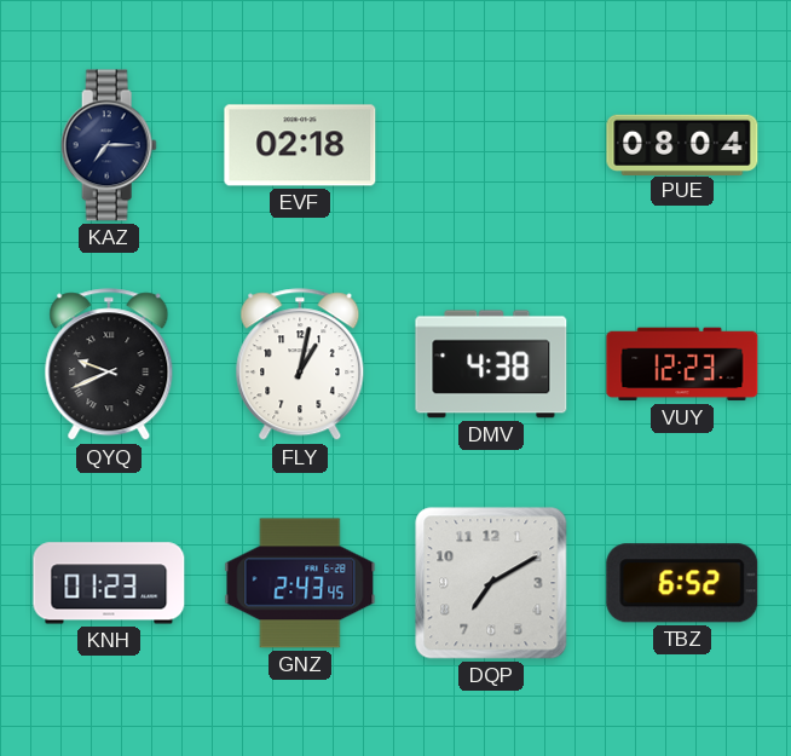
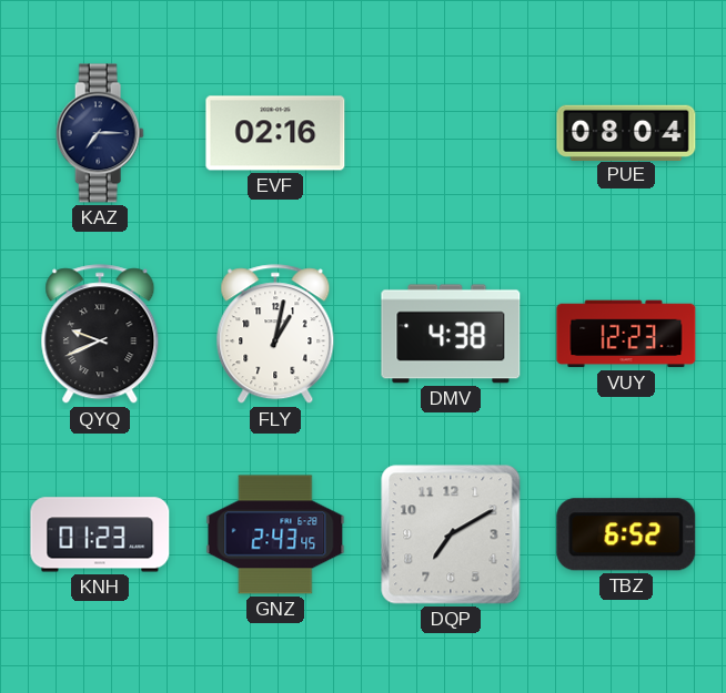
EVF: 02:18 -> 02:16 (275, 133)
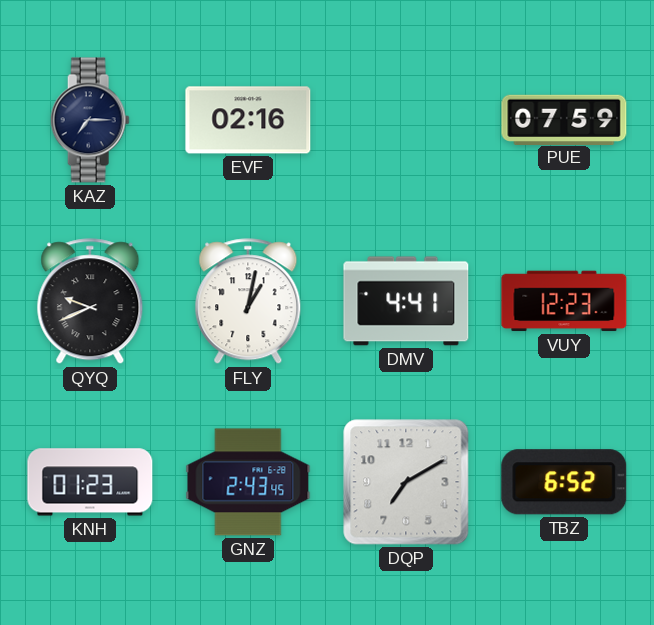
PUE: 08:04 -> 07:59 (564, 119)
DMV: 4:38 -> 4:41 (406, 301)
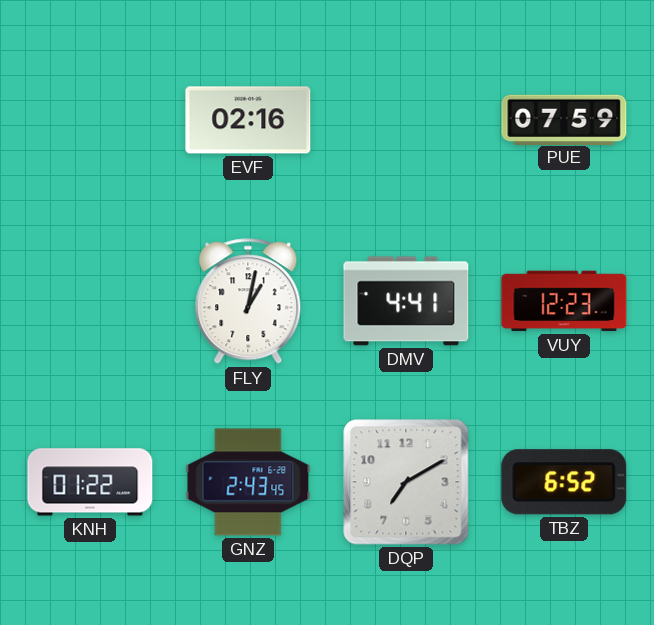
KAZ: 7:15 -> none (90, 120)
QYQ: 9:41 -> none (90, 302)
KNH: 01:23 -> 01:22 (90, 482)
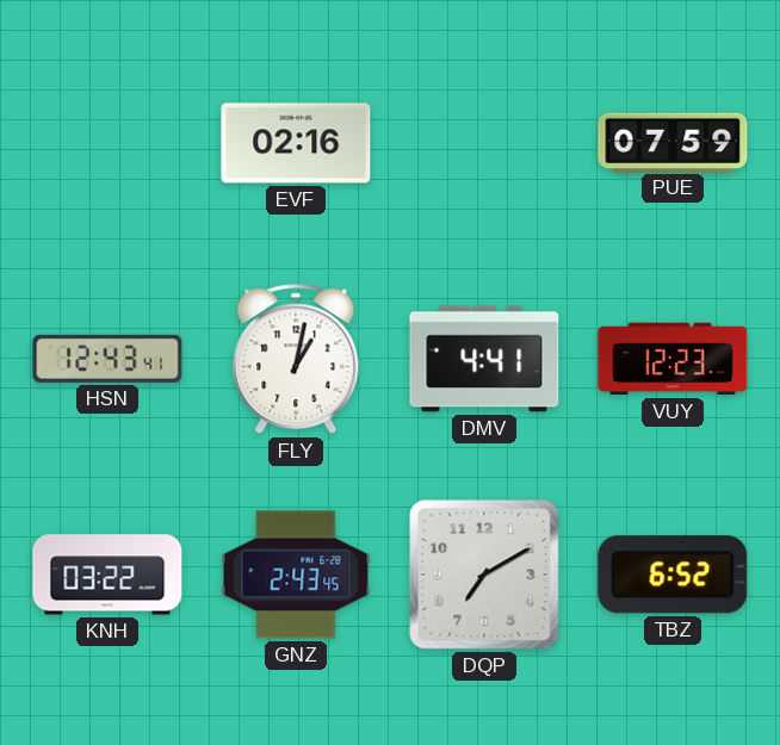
HSN: none -> 12:43 (107, 359)
KNH: 01:22 -> 03:22 (107, 575)
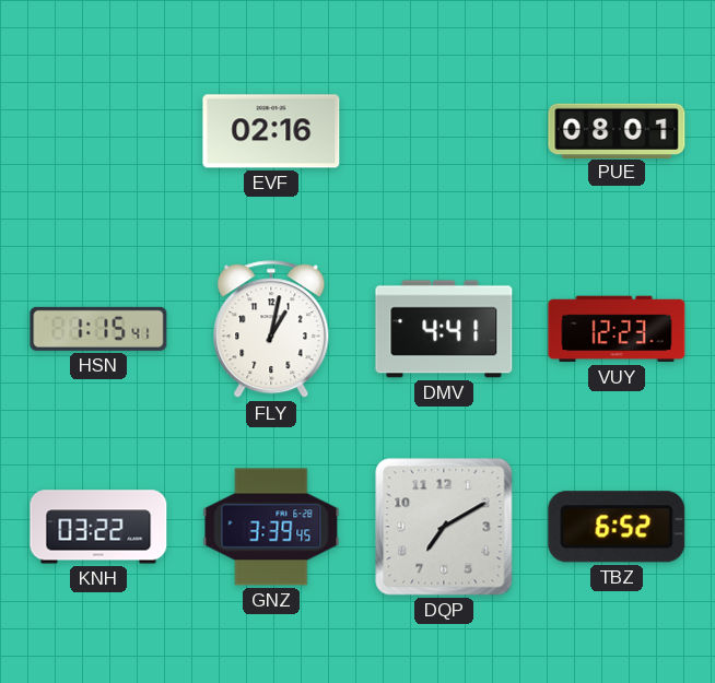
PUE: 07:59 -> 08:01 (617, 130)
HSN: 12:43 -> 1:15 (98, 329)
GNZ: 2:43 -> 3:39 (271, 527)
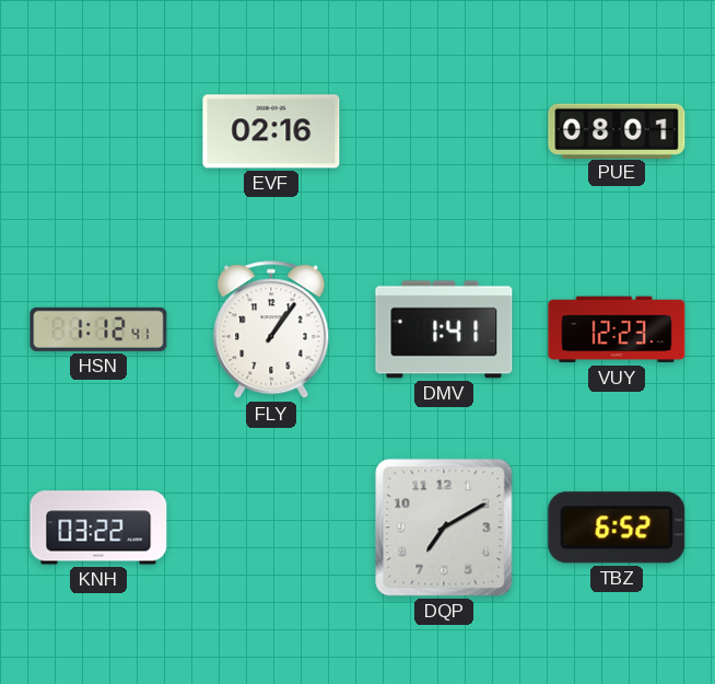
HSN: 1:15 -> 1:12 (98, 329)
FLY: 1:02 -> 1:06 (271, 331)
DMV: 4:41 -> 1:41 (444, 329)
GNZ: 3:39 -> none (271, 527)
